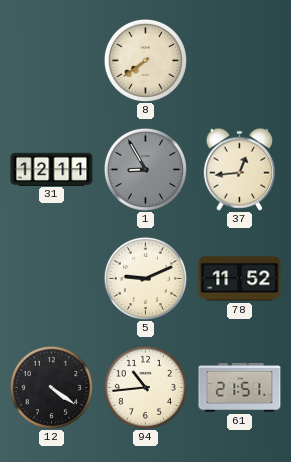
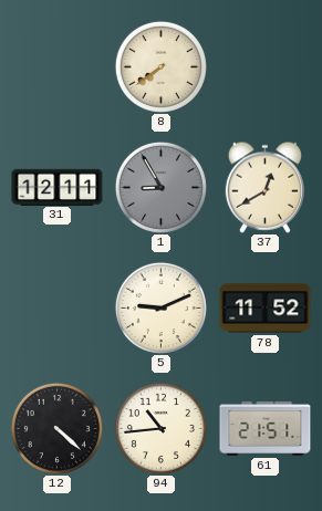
37: 12:44 -> 12:40 (264, 187)
12: 4:21 -> 4:22 (56, 428)
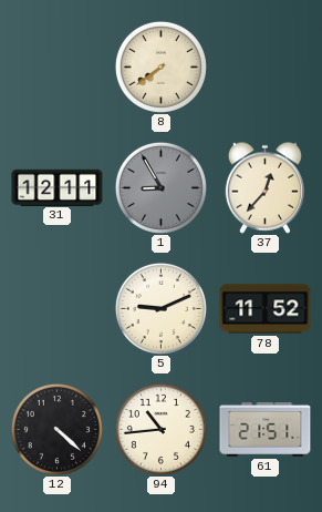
37: 12:40 -> 12:37 (264, 187)
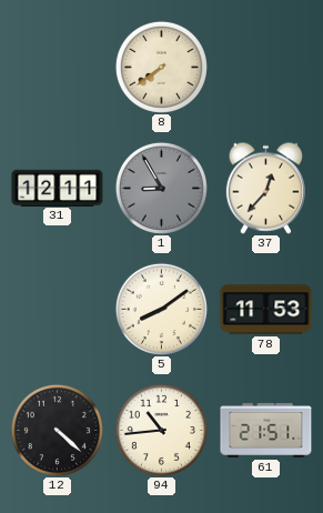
5: 9:11 -> 8:09 (161, 309)
78: 11:52 -> 11:53 (266, 310)
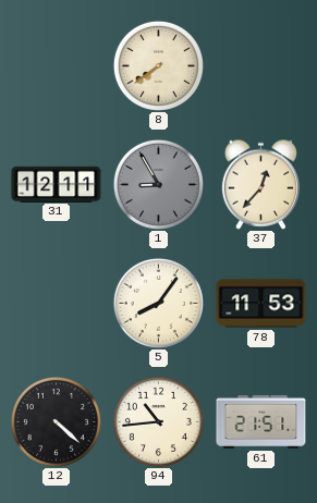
5: 8:09 -> 8:06 (158, 303)
